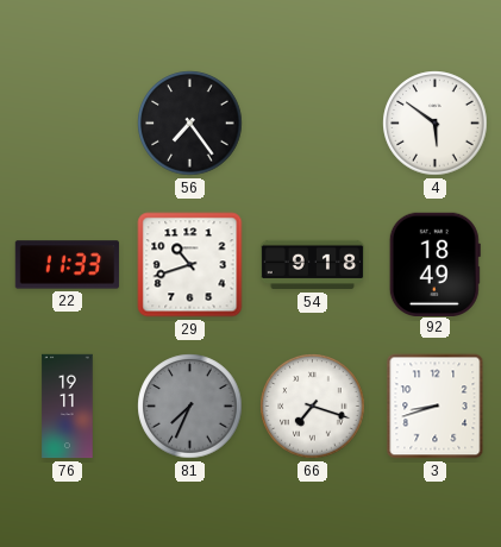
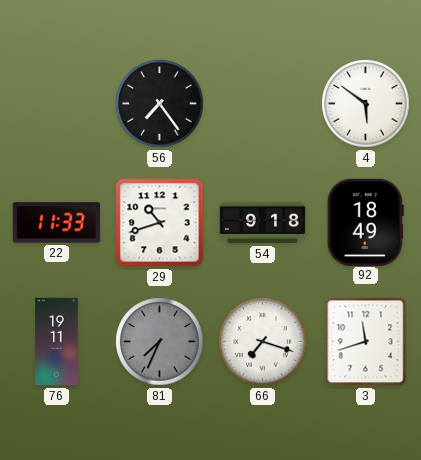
3: 8:42 -> 11:42 (366, 342)
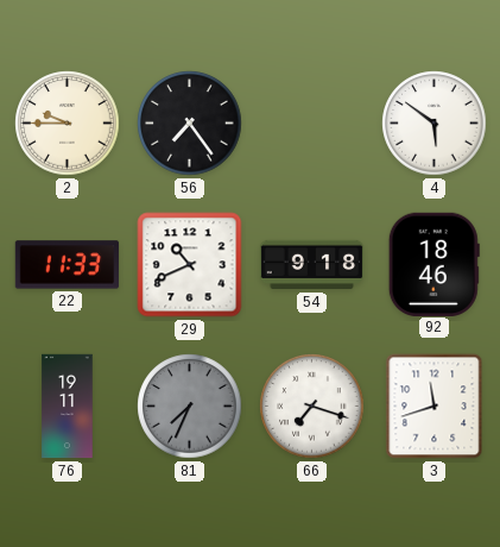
2: none -> 9:45 (68, 124)
29: 10:42 -> 10:41 (190, 265)
92: 18:49 -> 18:46 (433, 264)
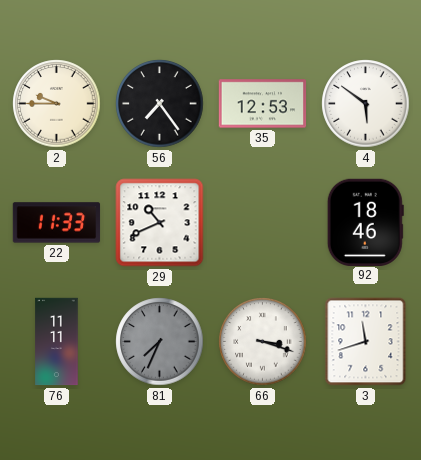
35: none -> 12:53 (263, 104)
54: 9:18 -> none (312, 265)
76: 19:11 -> 11:11 (57, 342)
66: 7:18 -> 3:18 (263, 342)
